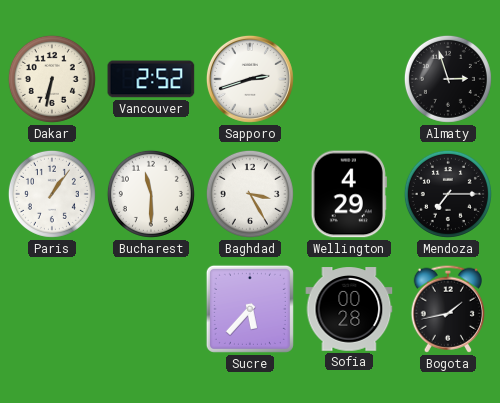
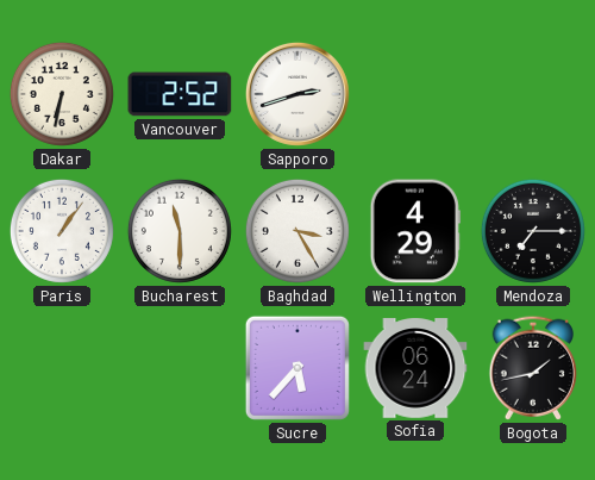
Almaty: 2:57 -> none (448, 79)
Sofia: 00:28 -> 06:24 (415, 368)
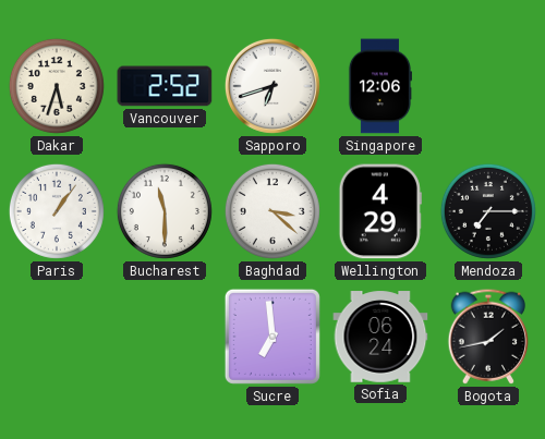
Dakar: 6:32 -> 5:33 (57, 86)
Sapporo: 2:42 -> 6:42 (272, 86)
Singapore: none -> 12:06 (379, 86)
Baghdad: 3:25 -> 3:22 (272, 211)
Sucre: 5:37 -> 6:59 (272, 337)
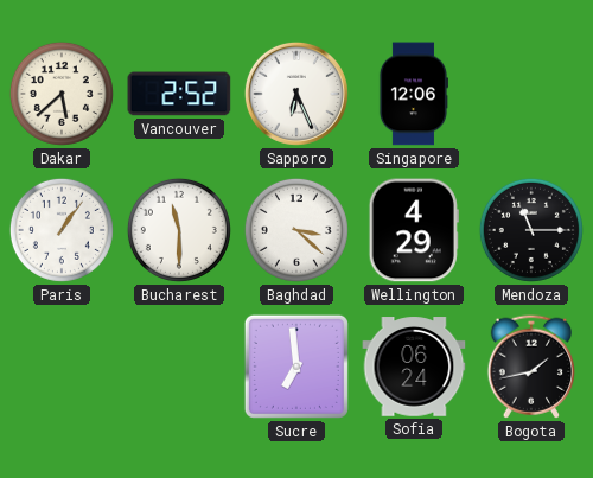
Dakar: 5:33 -> 5:38 (62, 94)
Sapporo: 6:42 -> 6:26 (296, 94)
Mendoza: 7:15 -> 11:15 (531, 230)
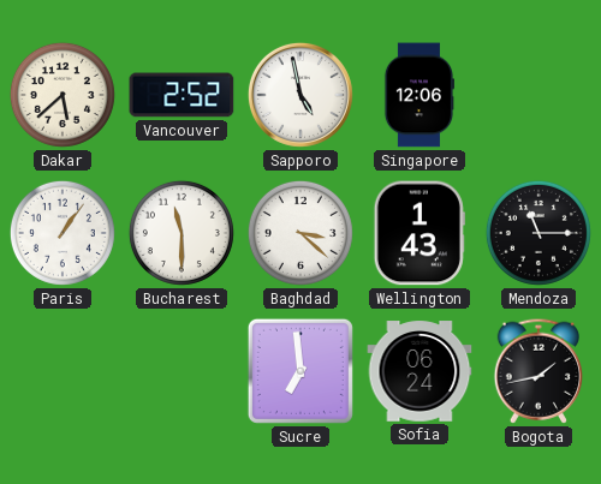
Sapporo: 6:26 -> 4:58 (300, 95)
Wellington: 4:29 -> 1:43 (419, 233)
